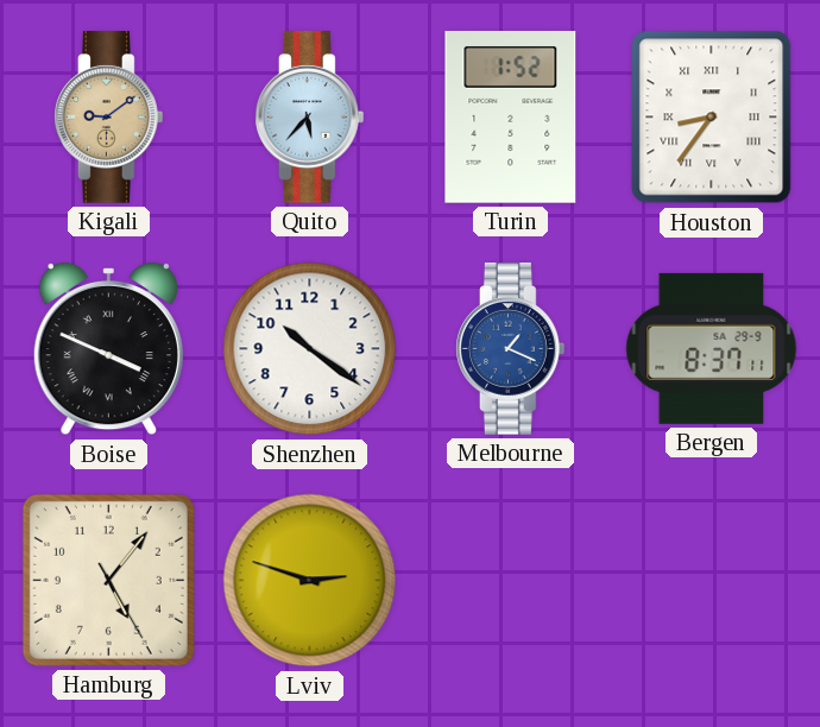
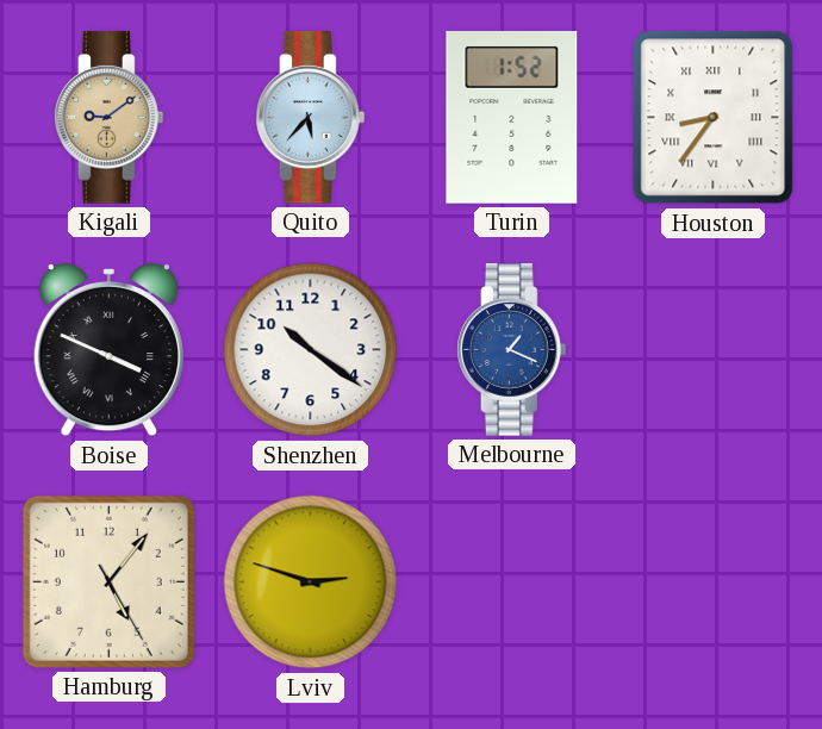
Bergen: 8:37 -> none (712, 348)
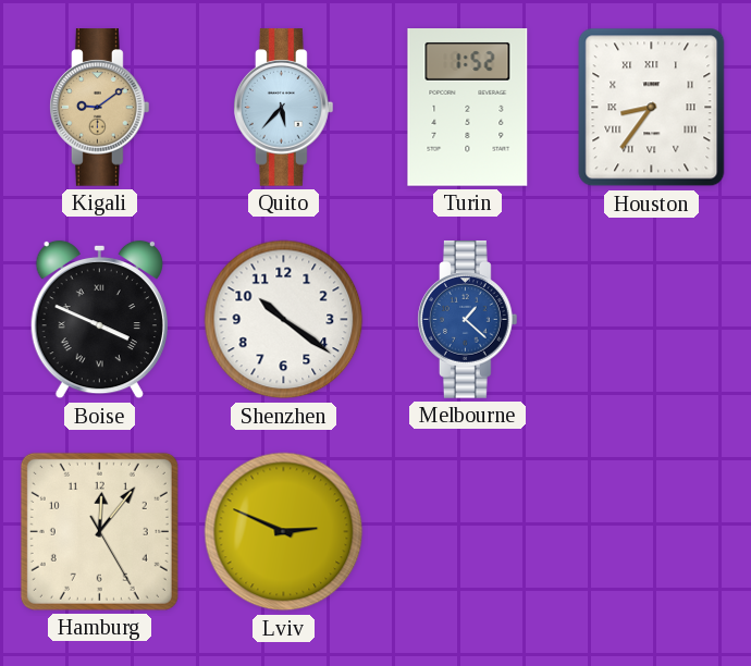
Melbourne: 1:19 -> 1:22 (468, 320)
Hamburg: 5:06 -> 12:06 (99, 531)
Lviv: 2:48 -> 2:49 (284, 532)
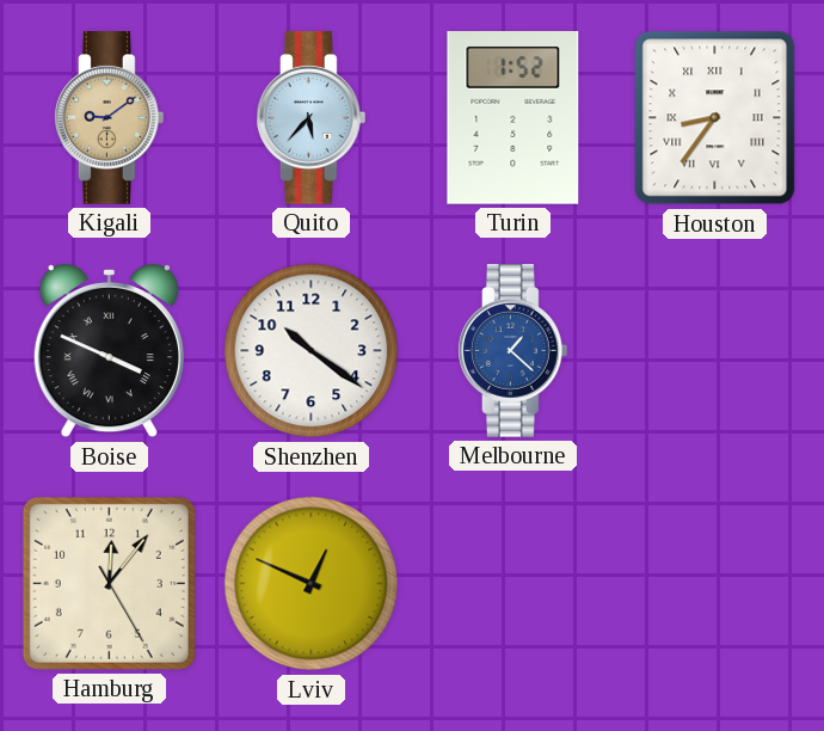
Lviv: 2:49 -> 12:49 (312, 584)
